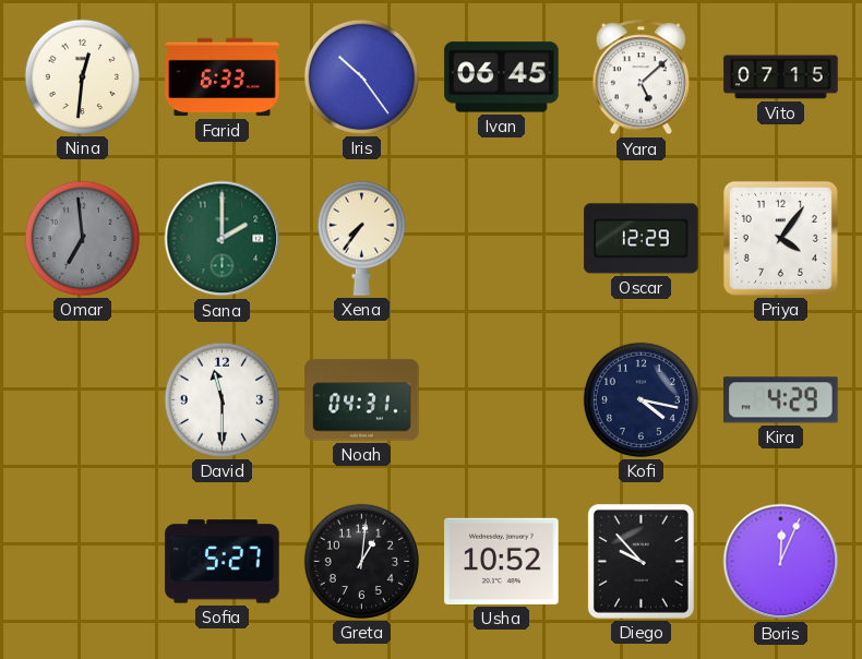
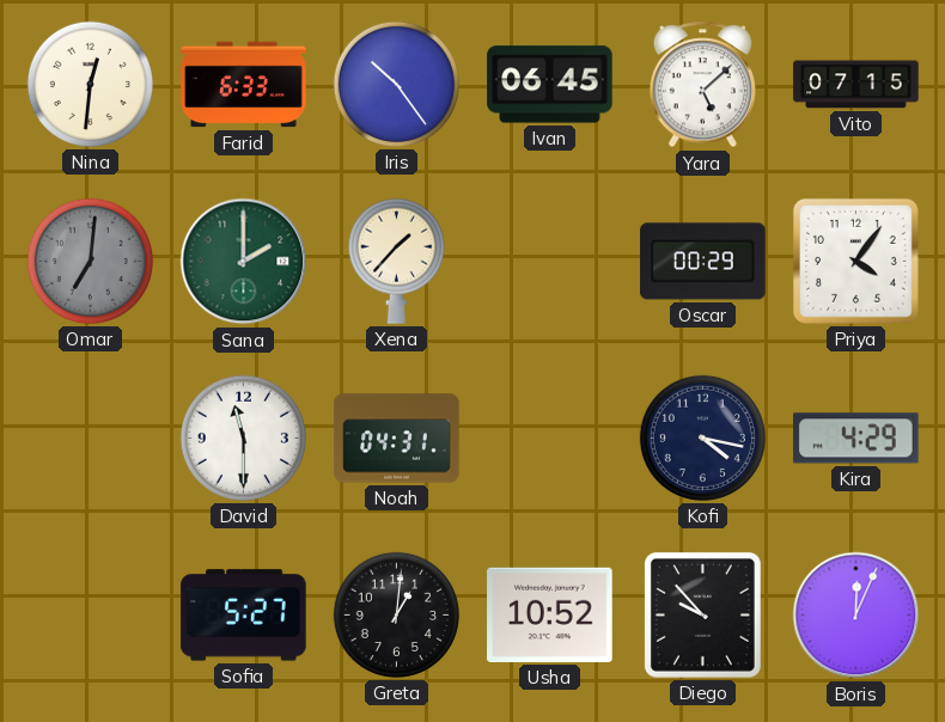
Omar: 6:59 -> 7:01 (90, 261)
Xena: 7:36 -> 1:37 (396, 261)
Oscar: 12:29 -> 00:29 (703, 262)
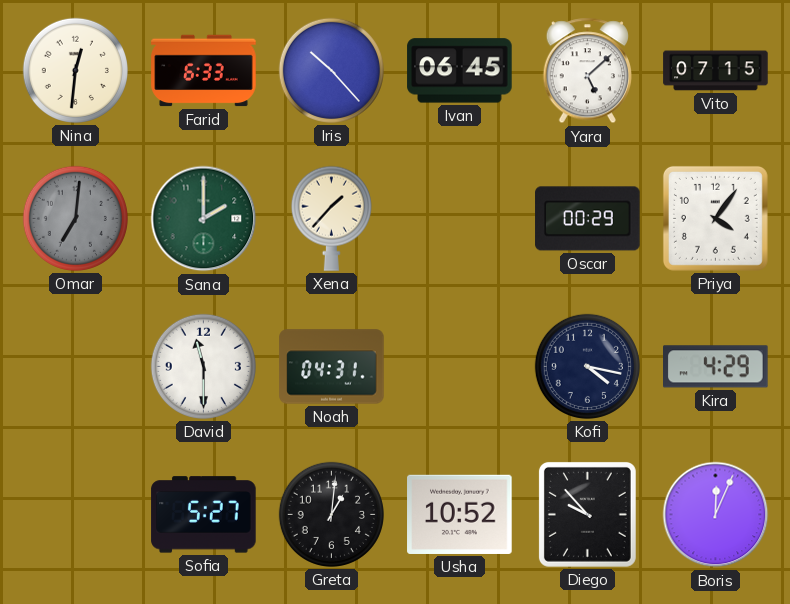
Iris: 10:24 -> 10:23 (331, 70)
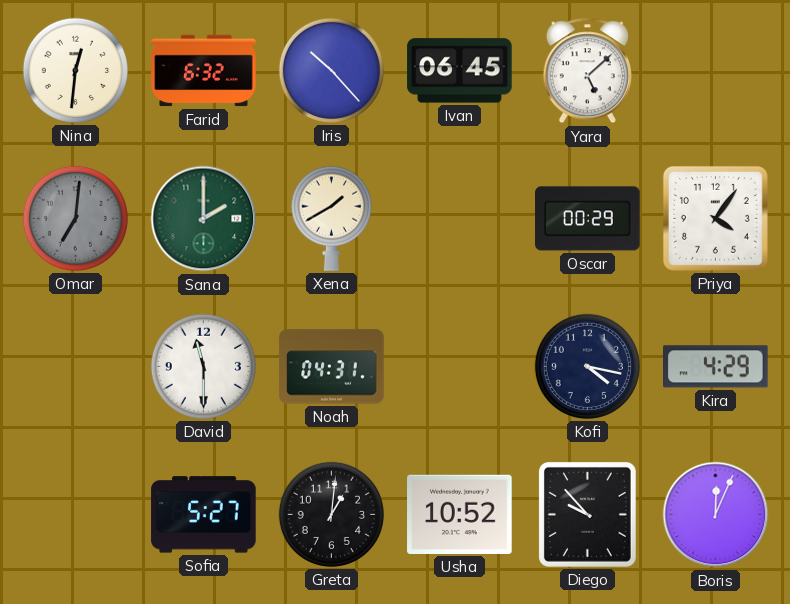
Farid: 6:33 -> 6:32 (204, 71)
Vito: 07:15 -> none (716, 71)
Xena: 1:37 -> 1:40 (331, 218)
